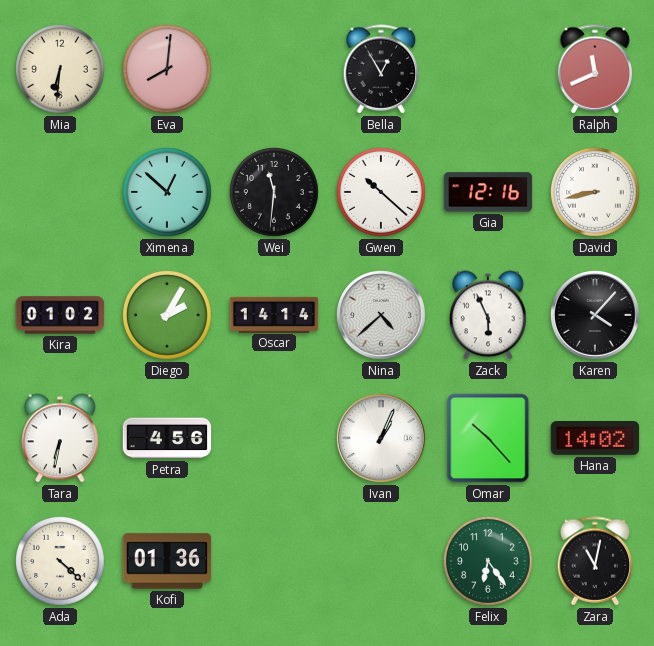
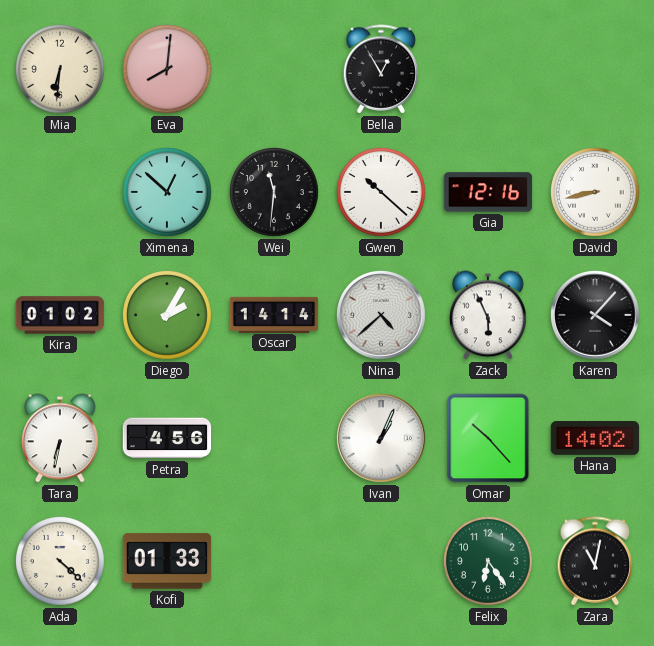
Ralph: 11:41 -> none (595, 69)
Kofi: 01:36 -> 01:33 (167, 561)
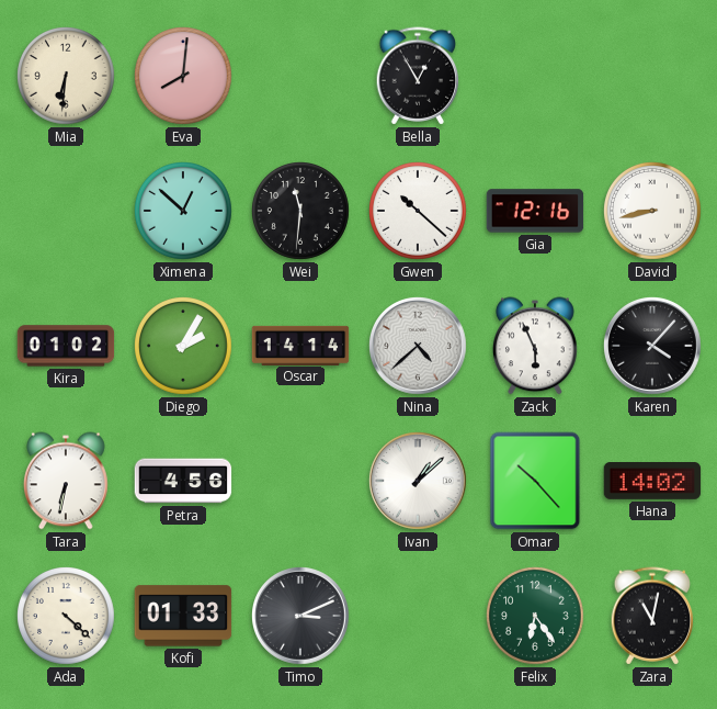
Ivan: 1:04 -> 1:08 (419, 482)
Timo: none -> 3:11 (301, 617)
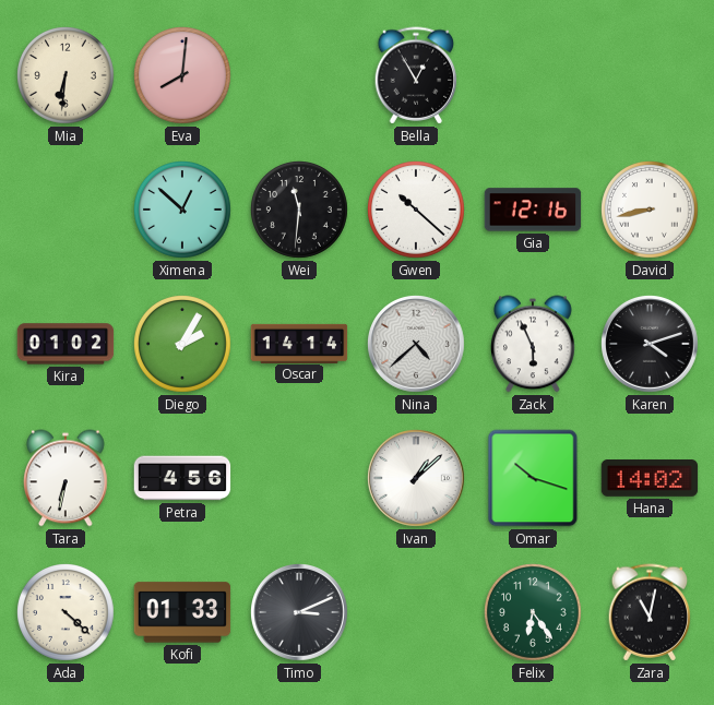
Karen: 4:07 -> 4:12 (651, 345)
Omar: 10:23 -> 10:18 (533, 478)
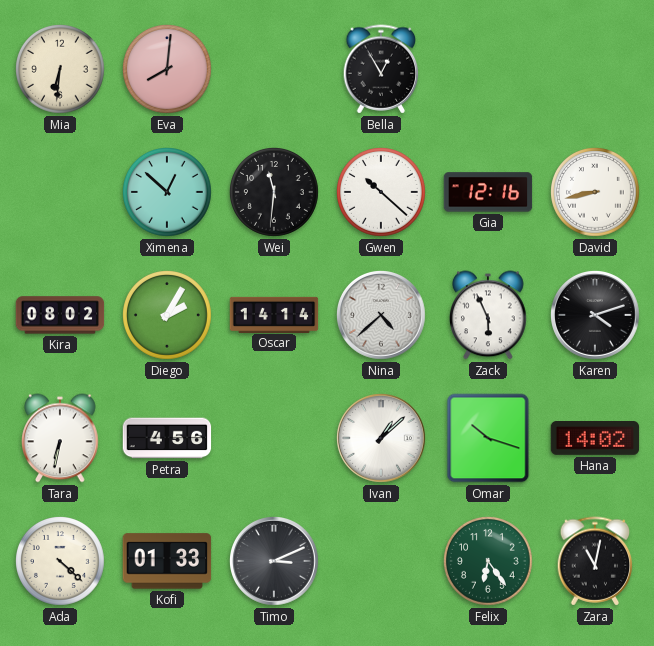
Kira: 01:02 -> 08:02 (60, 315)
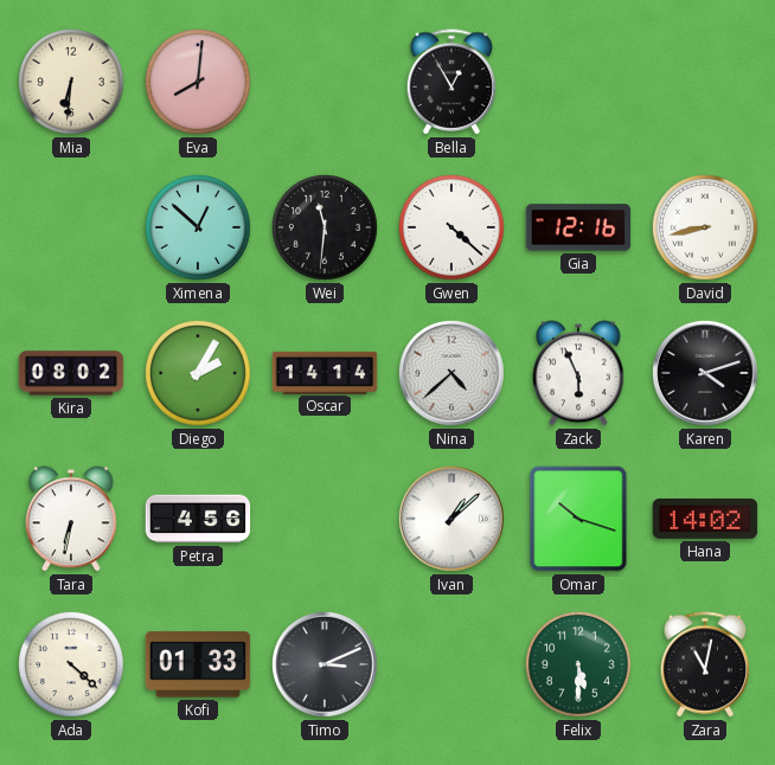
Gwen: 10:22 -> 4:22 (453, 229)
Felix: 6:24 -> 5:30 (579, 666)
